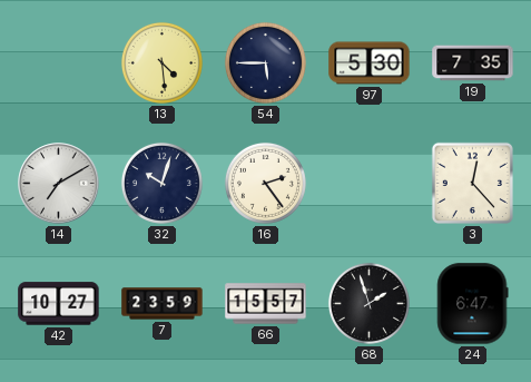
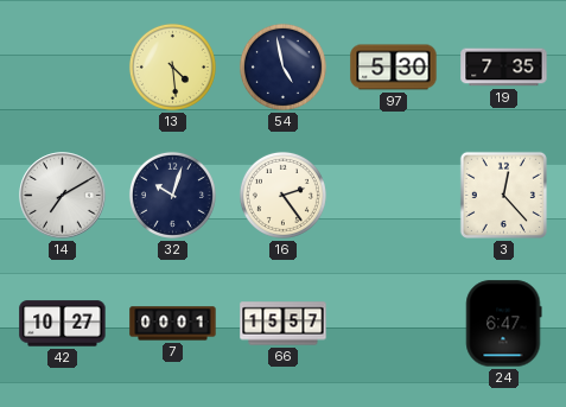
54: 5:45 -> 4:58 (282, 66)
7: 23:59 -> 00:01 (173, 324)
68: 1:57 -> none (368, 303)
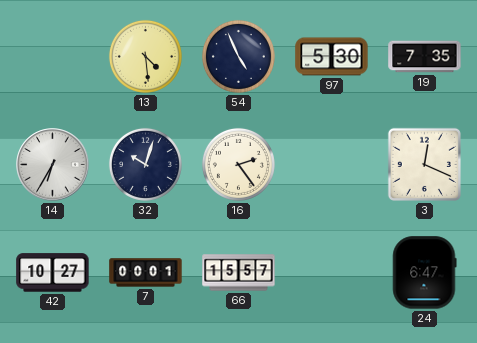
54: 4:58 -> 4:56 (238, 56)
14: 7:10 -> 6:35 (53, 165)
3: 12:23 -> 12:19 (424, 164)
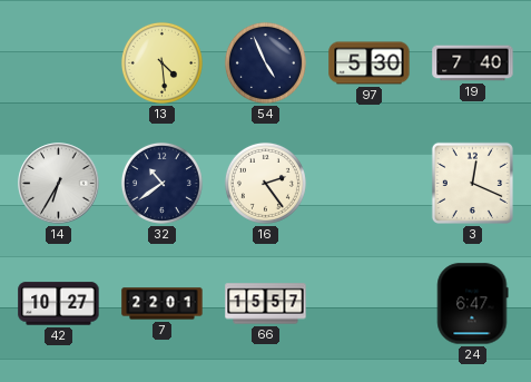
19: 7:35 -> 7:40 (473, 63)
32: 10:03 -> 10:39 (161, 183)
7: 00:01 -> 22:01 (163, 304)
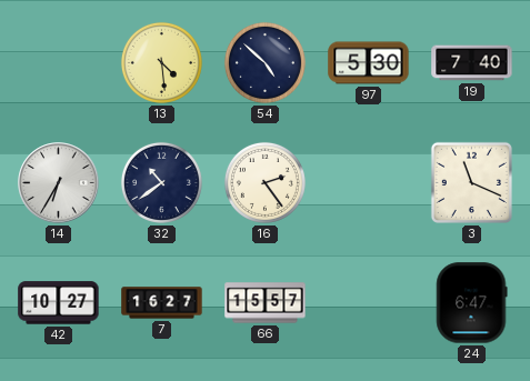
54: 4:56 -> 4:52 (264, 62)
3: 12:19 -> 11:19 (471, 182)
7: 22:01 -> 16:27 (162, 303)
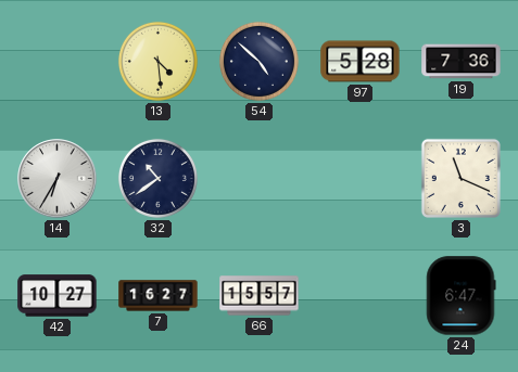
97: 5:30 -> 5:28 (361, 62)
19: 7:40 -> 7:36 (462, 62)
16: 2:24 -> none (264, 182)
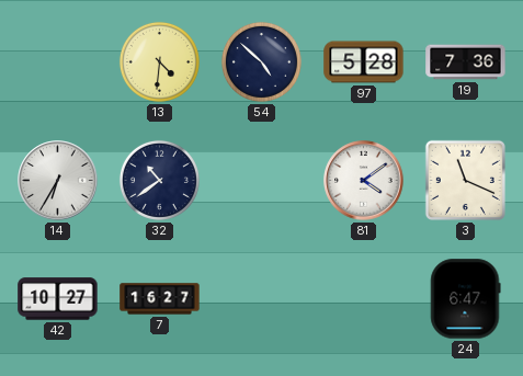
13: 4:29 -> 4:31 (159, 61)
81: none -> 4:09 (364, 181)
66: 15:57 -> none (260, 296)
